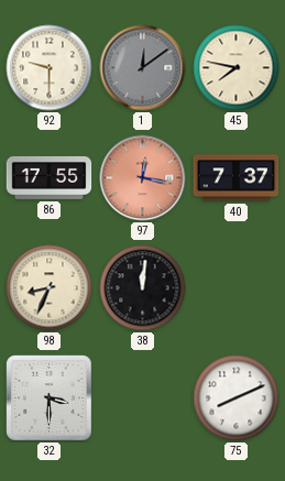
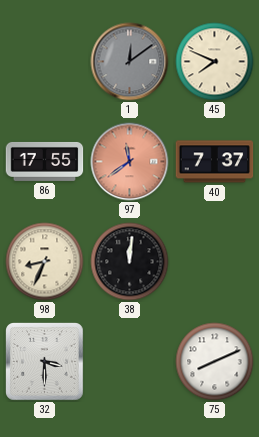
92: 9:30 -> none (50, 68)
45: 7:47 -> 7:49 (215, 62)
97: 12:17 -> 11:39 (130, 162)
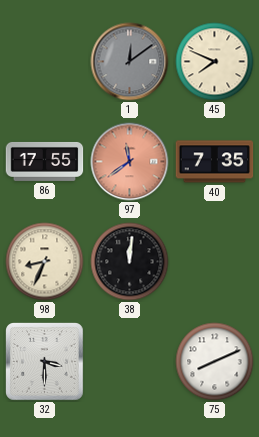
40: 7:37 -> 7:35 (215, 162)
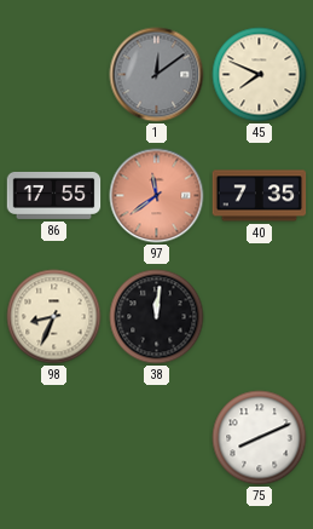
32: 3:30 -> none (45, 362)
